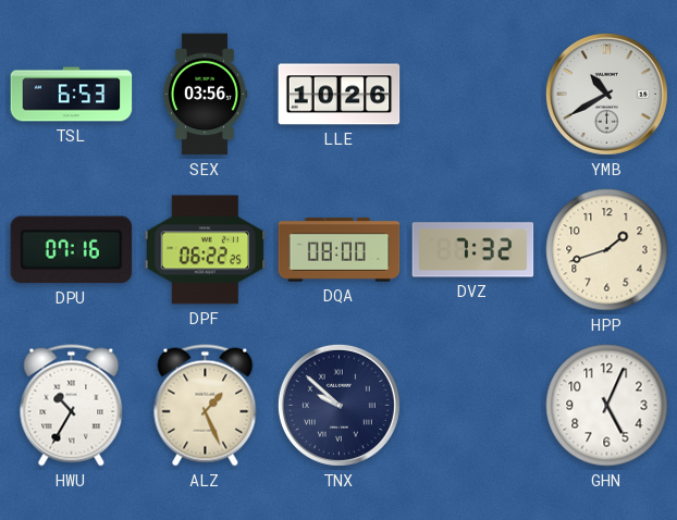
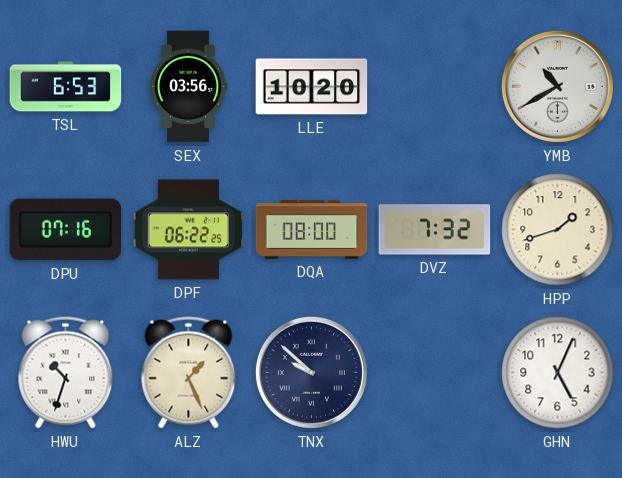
LLE: 10:26 -> 10:20 (312, 87)
HWU: 10:35 -> 10:33 (66, 373)
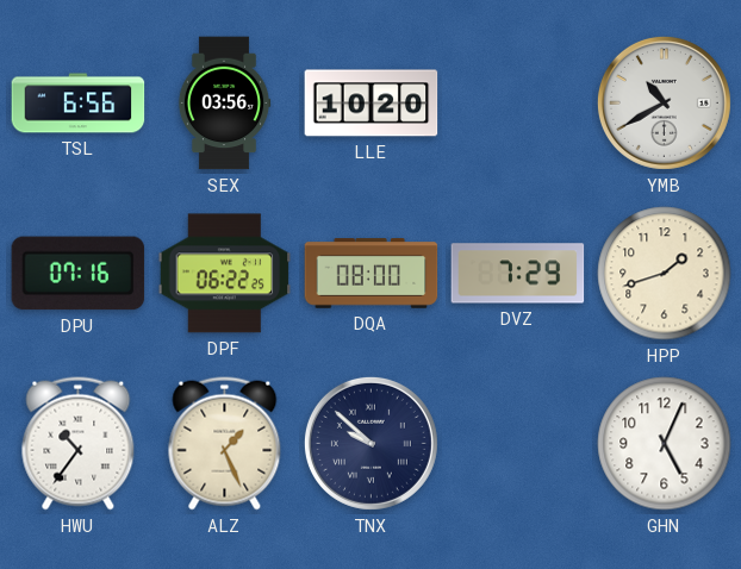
TSL: 6:53 -> 6:56 (79, 104)
DVZ: 7:32 -> 7:29 (518, 274)
HWU: 10:33 -> 10:36 (79, 444)
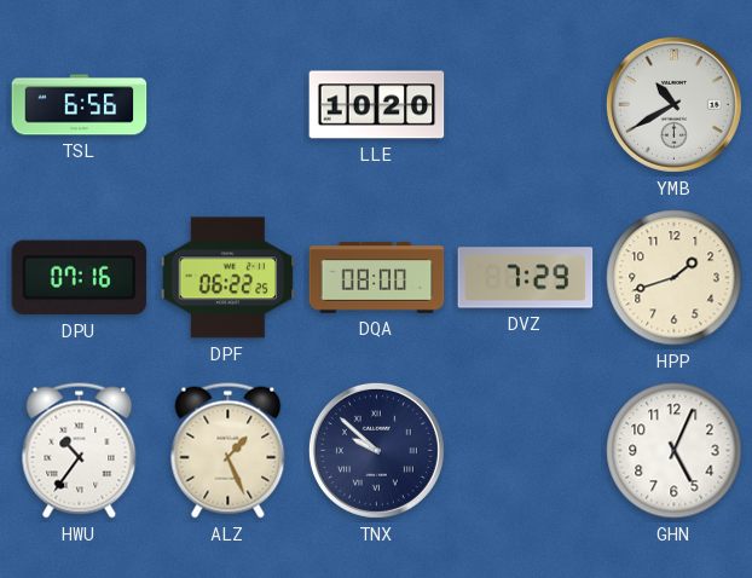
SEX: 03:56 -> none (224, 104)
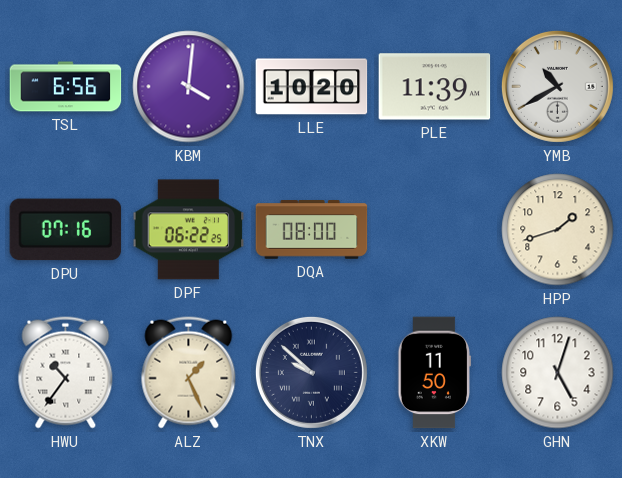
KBM: none -> 4:01 (189, 87)
PLE: none -> 11:39 (435, 87)
DVZ: 7:29 -> none (526, 278)
XKW: none -> 11:50 (435, 373)
GHN: 5:04 -> 5:03 (558, 373)
